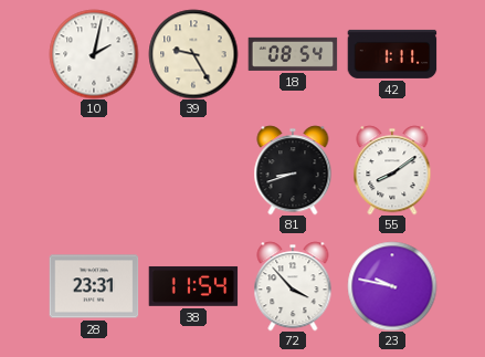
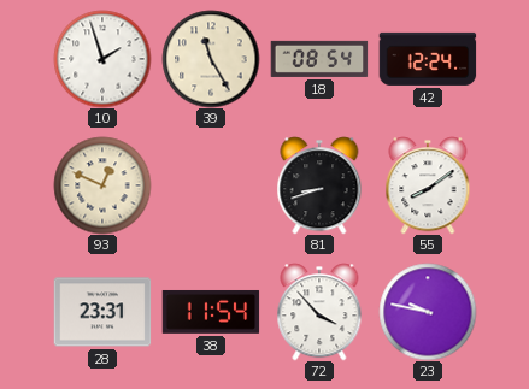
10: 2:02 -> 1:57 (102, 59)
39: 9:25 -> 11:25 (211, 59)
42: 1:11 -> 12:24 (428, 59)
93: none -> 12:49 (102, 185)
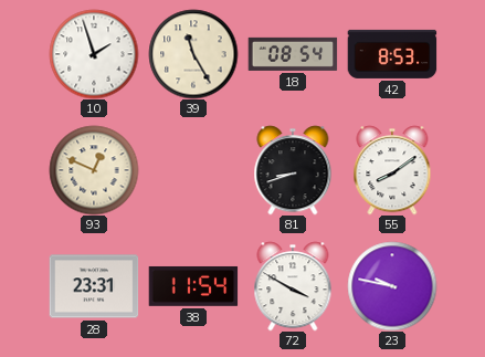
42: 12:24 -> 8:53 (392, 54)
72: 3:53 -> 3:50 (293, 286)
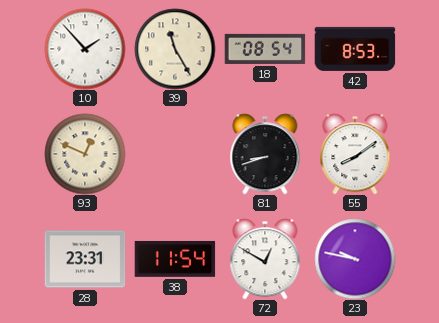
10: 1:57 -> 1:53 (85, 49)
72: 3:50 -> 12:50 (265, 259)
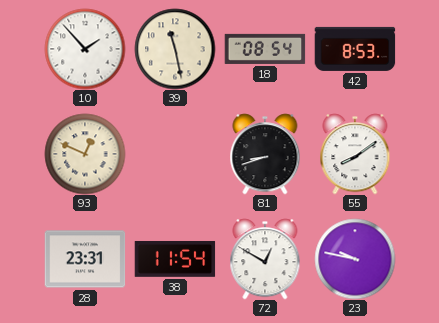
39: 11:25 -> 11:28 (175, 49)
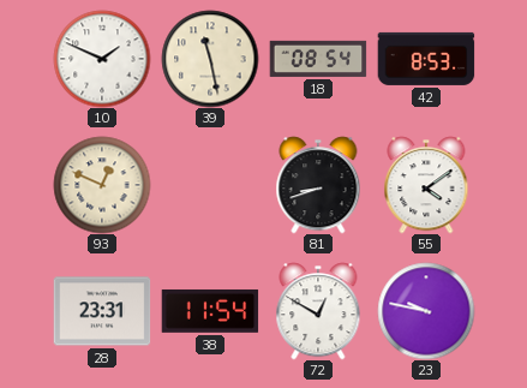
10: 1:53 -> 1:49 (102, 59)
55: 8:09 -> 4:09 (426, 185)
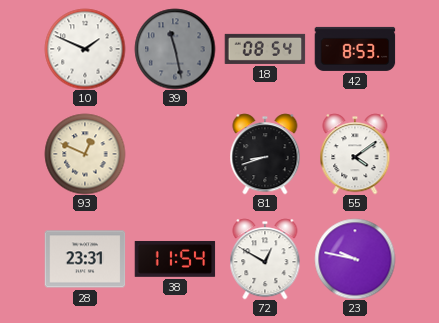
39 dial: cream -> grey (175, 49)
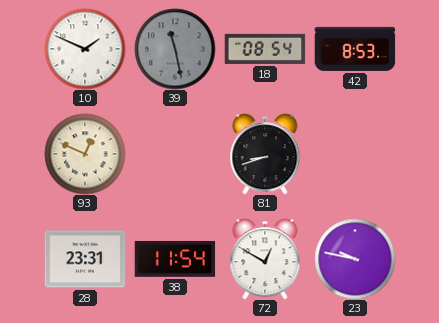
55: 4:09 -> none (355, 154)
